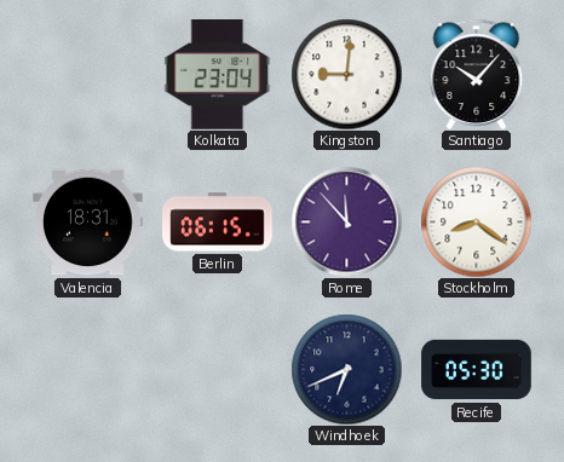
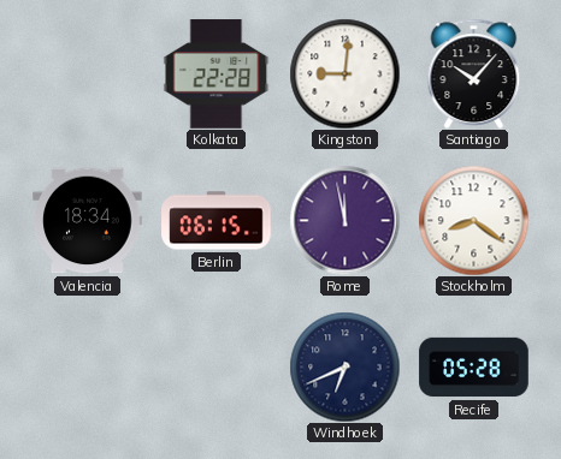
Kolkata: 23:04 -> 22:28 (217, 74)
Valencia: 18:31 -> 18:34 (88, 221)
Rome: 11:53 -> 11:58 (344, 220)
Recife: 05:30 -> 05:28 (474, 368)
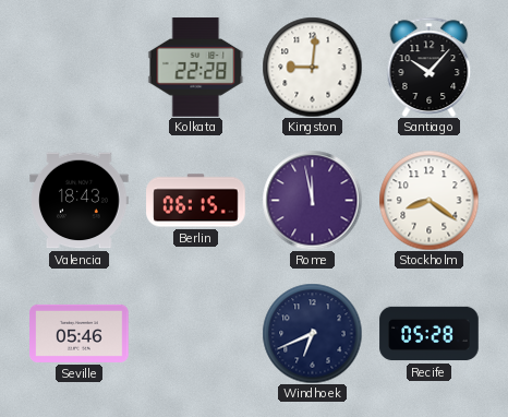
Valencia: 18:34 -> 18:43 (80, 201)
Seville: none -> 05:46 (80, 333)
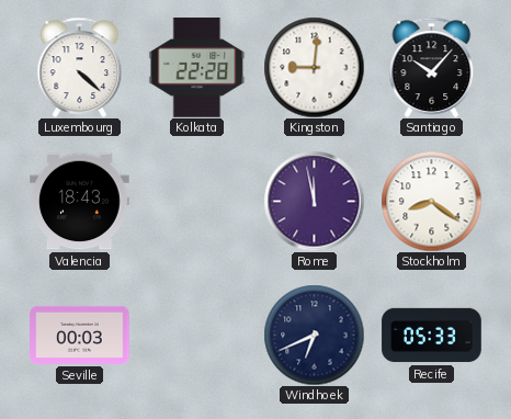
Luxembourg: none -> 4:22 (80, 67)
Berlin: 06:15 -> none (196, 201)
Seville: 05:46 -> 00:03 (80, 335)
Recife: 05:28 -> 05:33 (432, 336)
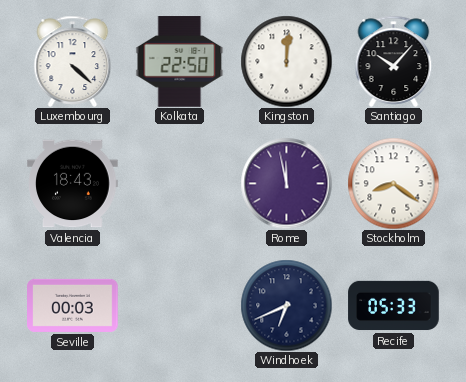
Kolkata: 22:28 -> 22:50 (180, 62)
Kingston: 9:01 -> 12:01 (286, 61)
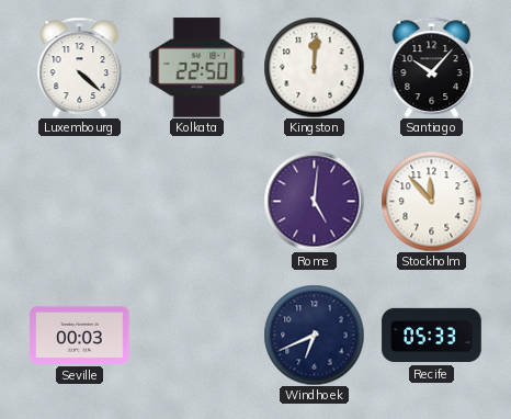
Valencia: 18:43 -> none (73, 184)
Rome: 11:58 -> 5:01 (314, 201)
Stockholm: 8:21 -> 11:53 (431, 201)
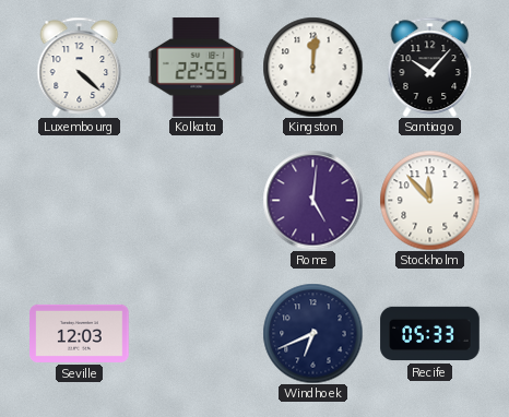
Kolkata: 22:50 -> 22:55 (197, 68)
Seville: 00:03 -> 12:03 (80, 333)
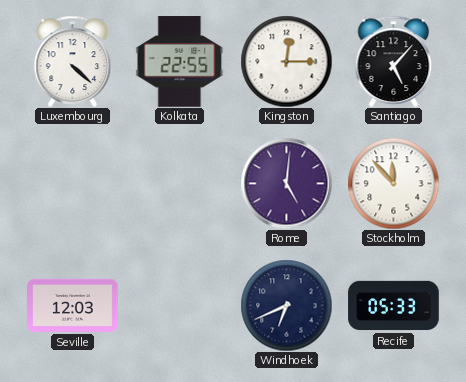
Kingston: 12:01 -> 12:15 (286, 61)
Santiago: 10:07 -> 5:07 (394, 61)
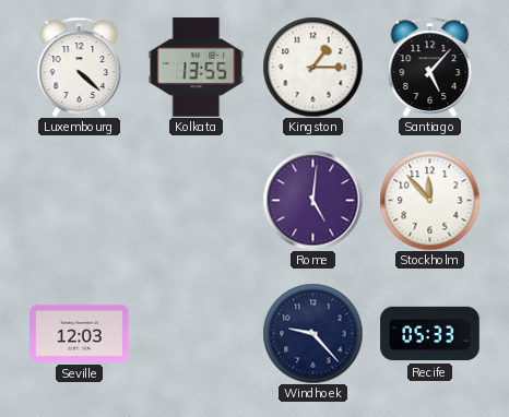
Kolkata: 22:55 -> 13:55 (197, 68)
Kingston: 12:15 -> 1:15 (312, 67)
Windhoek: 6:41 -> 9:23 (312, 333)
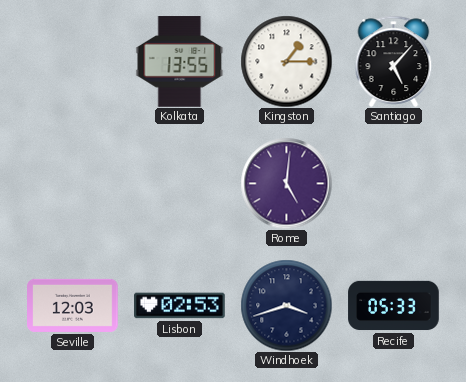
Luxembourg: 4:22 -> none (80, 67)
Stockholm: 11:53 -> none (429, 200)
Lisbon: none -> 02:53 (180, 306)
Windhoek: 9:23 -> 3:42 (286, 305)
